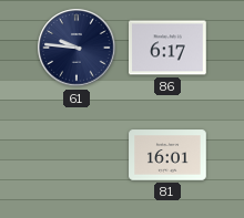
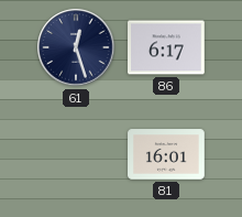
61: 9:46 -> 12:27 (76, 47)
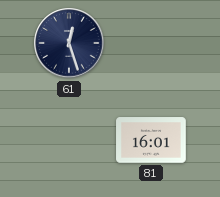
86: 6:17 -> none (166, 47)
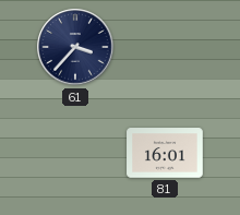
61: 12:27 -> 3:37 (75, 47)
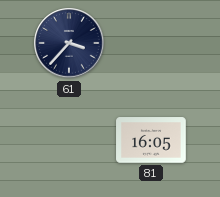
81: 16:01 -> 16:05 (151, 140)
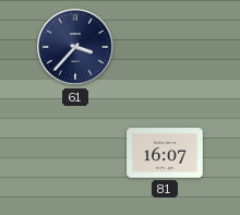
81: 16:05 -> 16:07 (165, 153)
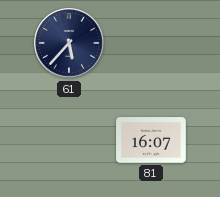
61: 3:37 -> 5:37 (69, 43)
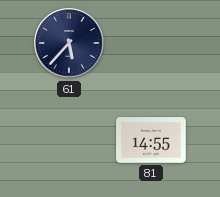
81: 16:07 -> 14:55 (151, 140)
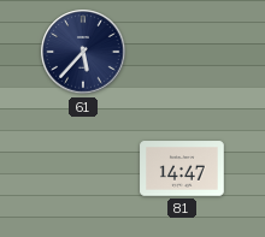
81: 14:55 -> 14:47 (182, 168)
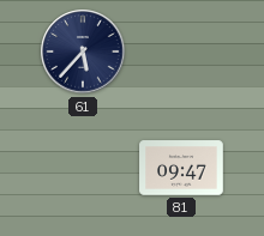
81: 14:47 -> 09:47 (181, 168)
